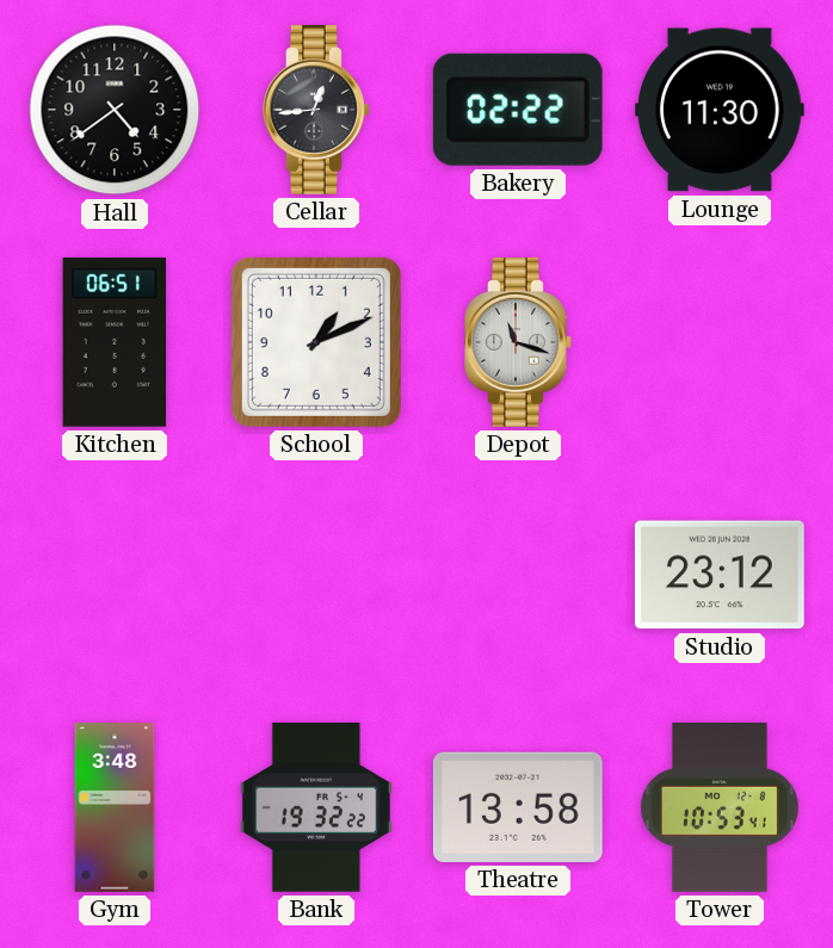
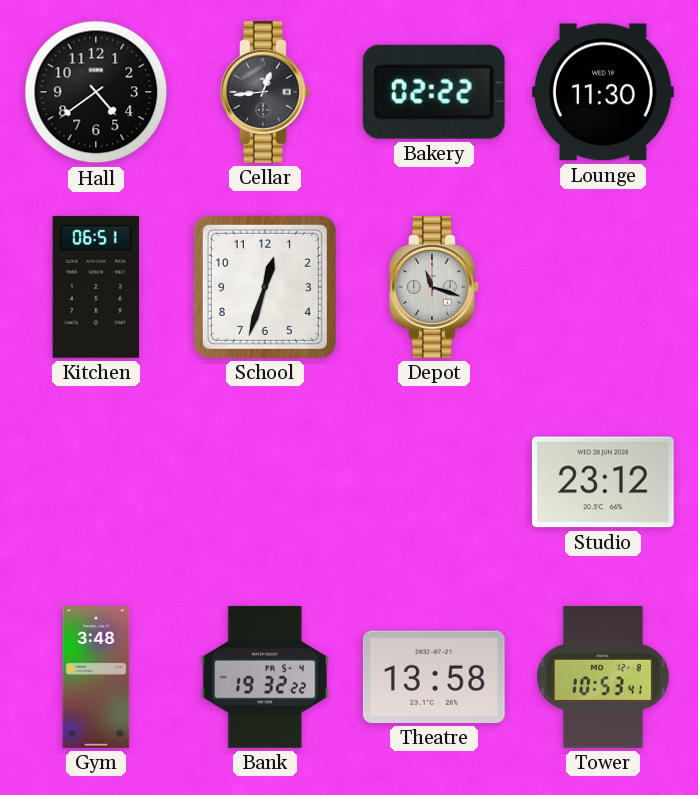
School: 1:11 -> 12:33 (265, 287)
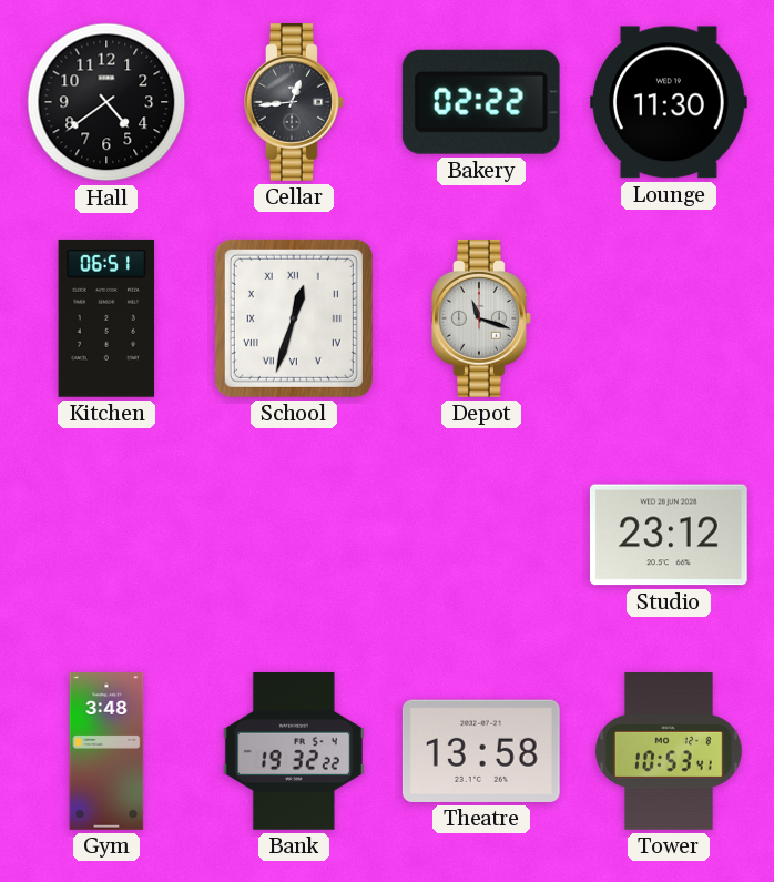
School numerals: Arabic -> Roman (294, 318)
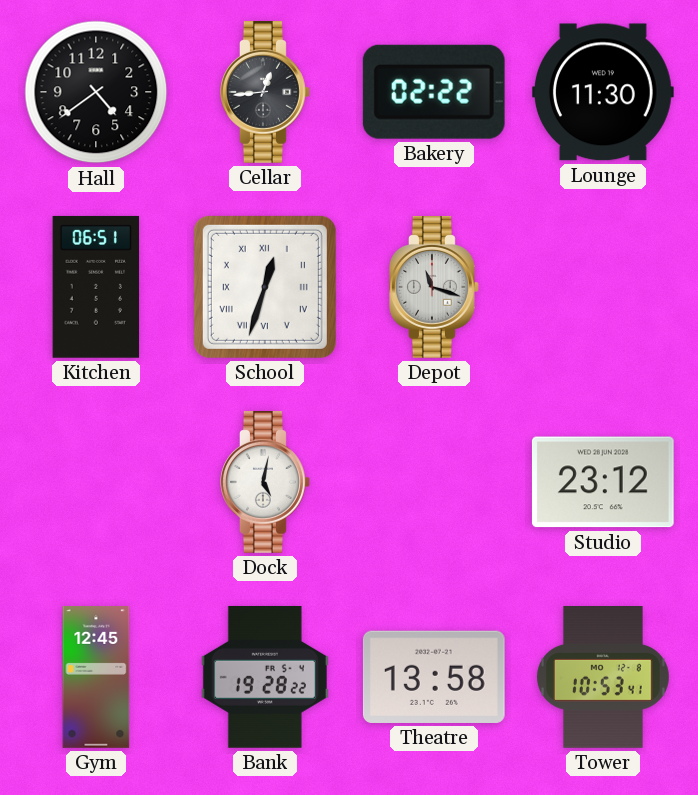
Dock: none -> 5:02 (266, 482)
Gym: 3:48 -> 12:45 (96, 678)
Bank: 19:32 -> 19:28 (265, 677)
